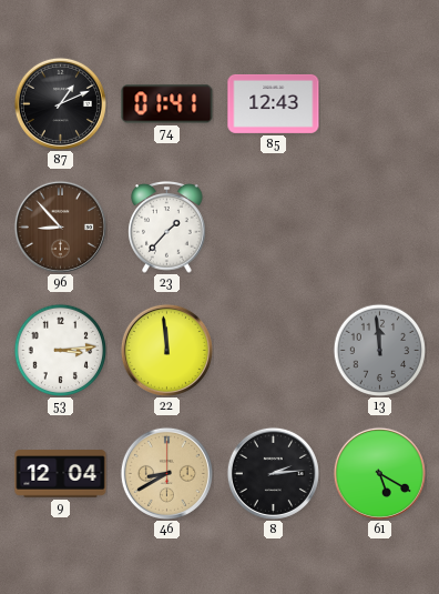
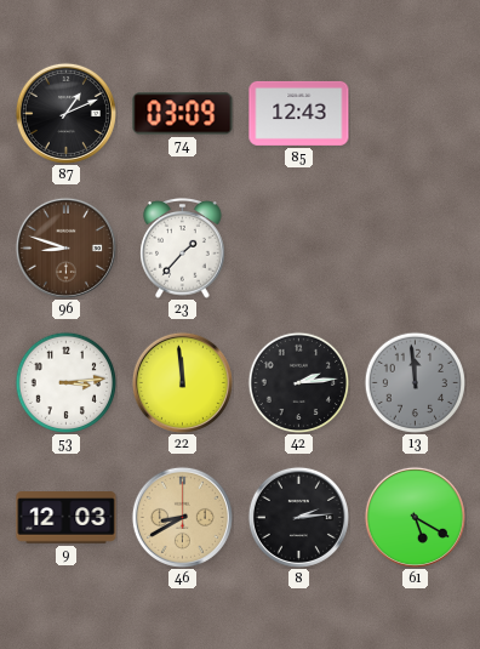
74: 01:41 -> 03:09 (183, 114)
96: 8:53 -> 8:48 (65, 247)
42: none -> 2:14 (298, 382)
9: 12:04 -> 12:03 (67, 518)
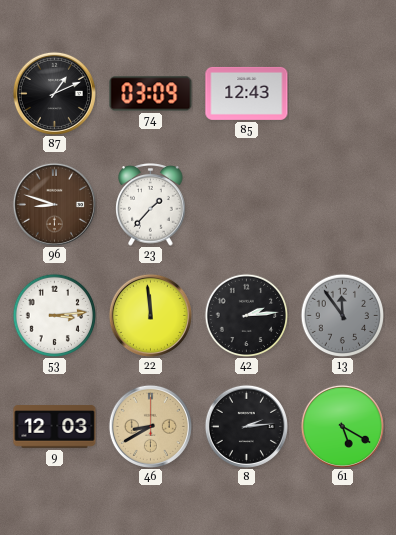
13: 11:59 -> 11:54 (342, 315)
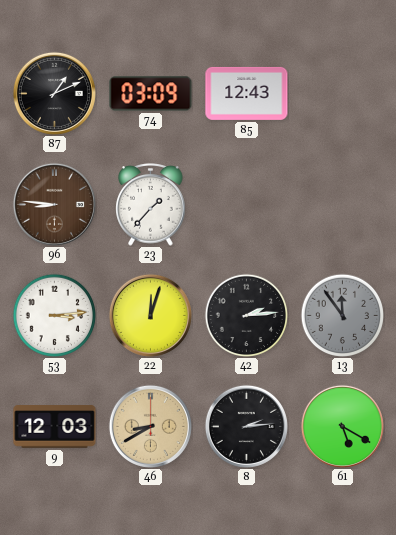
96: 8:48 -> 8:46 (54, 204)
22: 11:59 -> 12:03 (150, 315)
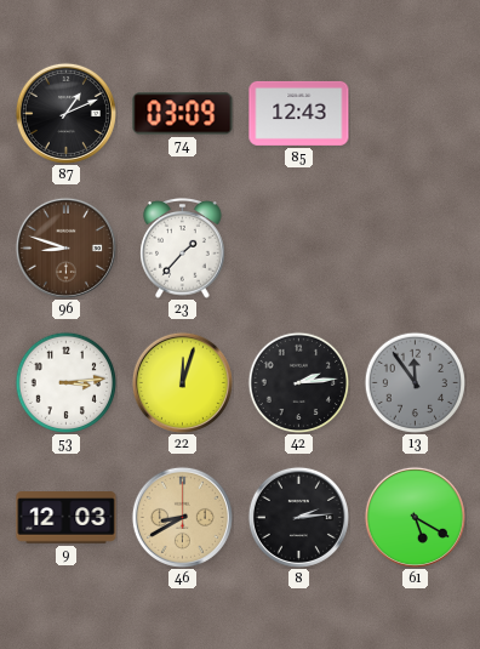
96: 8:46 -> 8:48 (65, 247)
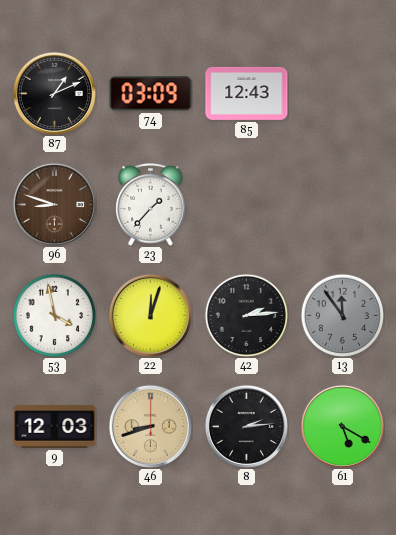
53: 3:14 -> 3:58 (54, 315)
46: 8:40 -> 8:42 (150, 426)
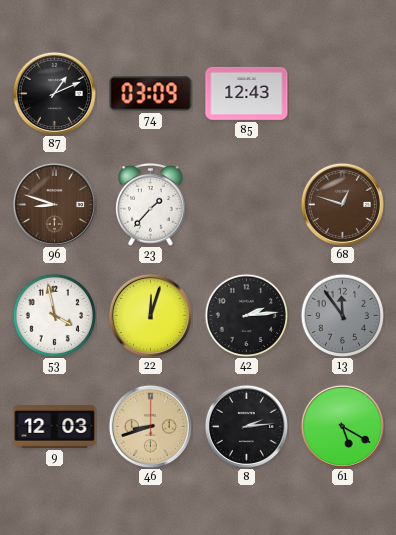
68: none -> 12:48 (342, 204)
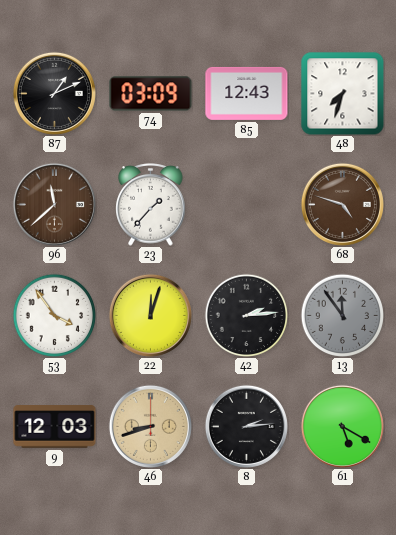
48: none -> 7:33 (343, 94)
96: 8:48 -> 11:38 (54, 204)
68: 12:48 -> 4:48 (342, 204)
53: 3:58 -> 3:54 (54, 315)
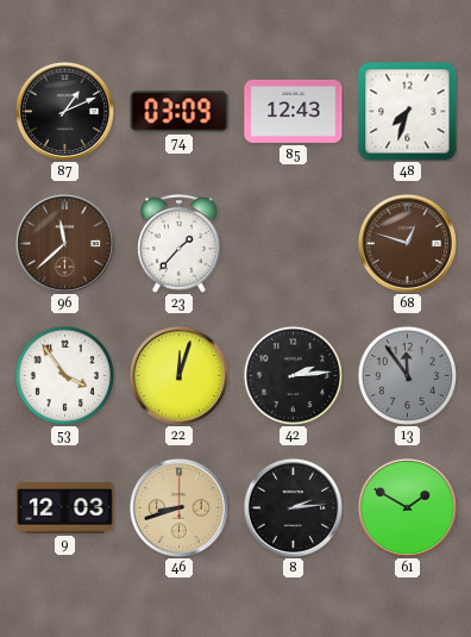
68: 4:48 -> 12:48 (407, 243)
61: 5:20 -> 1:50 (407, 507)
